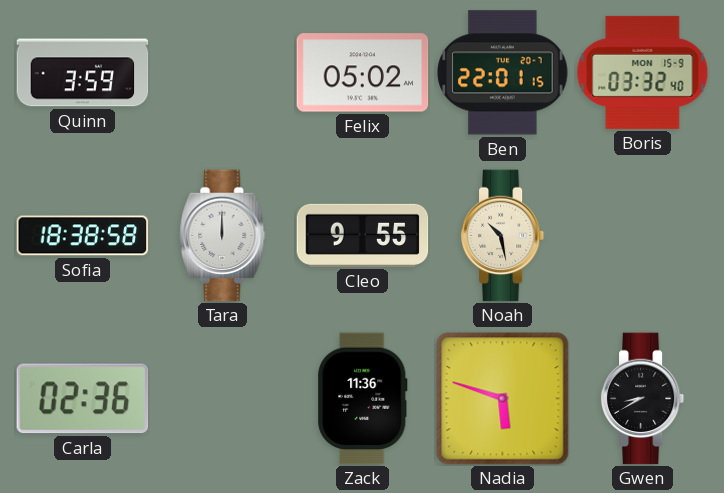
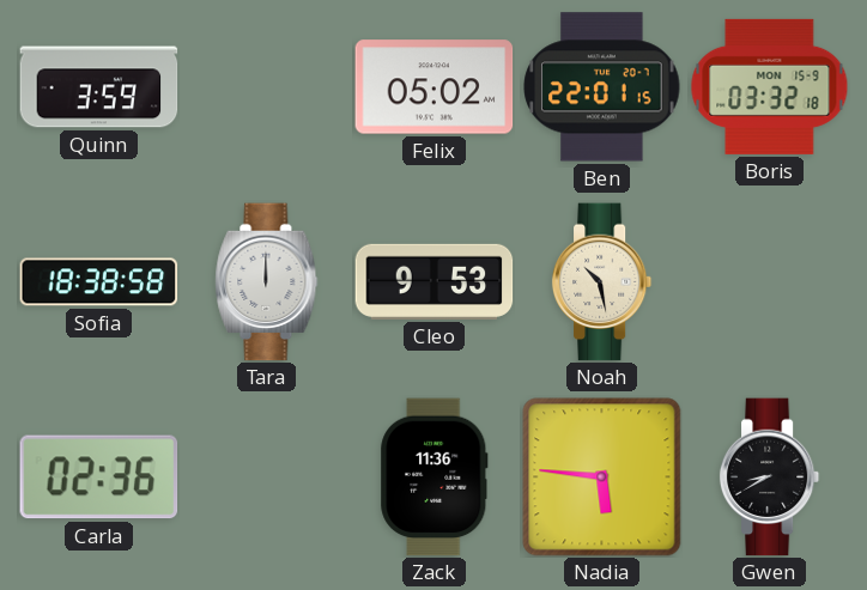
Boris: 03:32:40 -> 03:32:18 (770, 86)
Cleo: 9:55 -> 9:53 (435, 281)
Nadia: 5:48 -> 5:46 (602, 478)
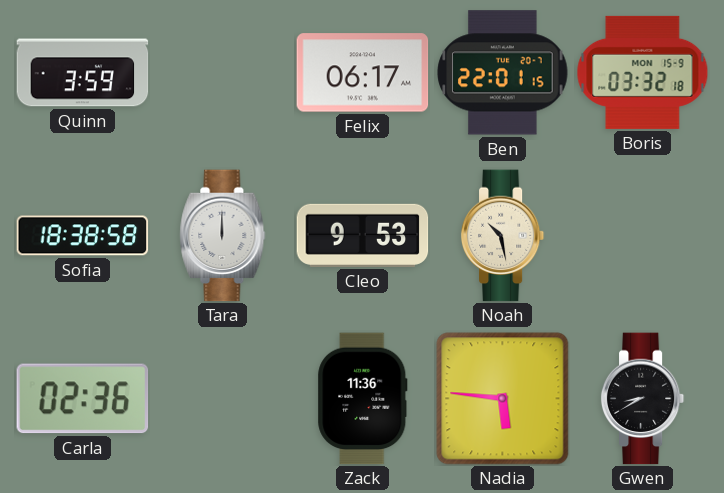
Felix: 05:02 -> 06:17 (363, 73)
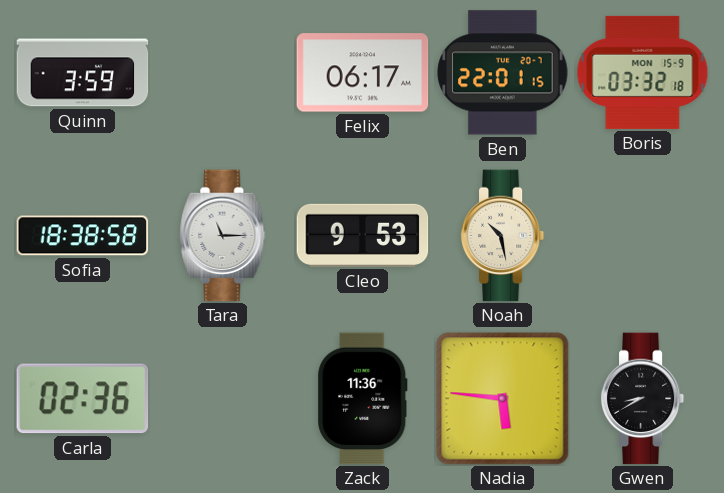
Tara: 12:00 -> 11:15 (223, 236)
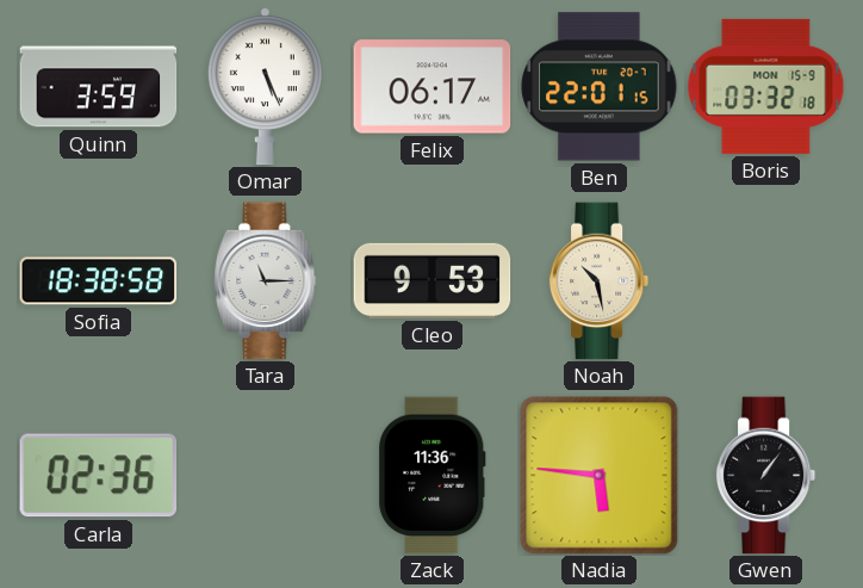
Omar: none -> 5:26 (265, 87)
Gwen: 8:40 -> 1:06 (766, 476)
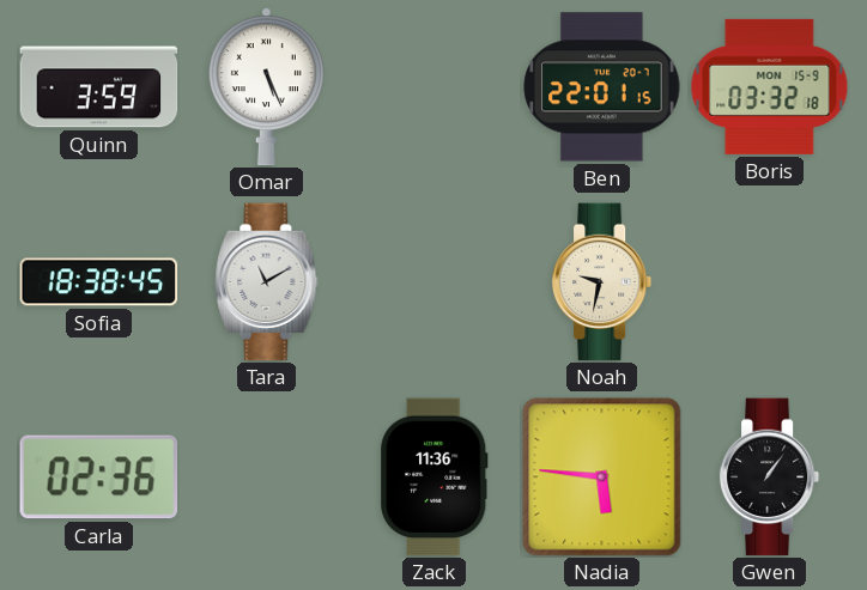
Felix: 06:17 -> none (433, 87)
Sofia: 18:38:58 -> 18:38:45 (99, 282)
Tara: 11:15 -> 11:10 (267, 282)
Cleo: 9:53 -> none (433, 280)
Noah: 10:28 -> 9:32 (602, 282)
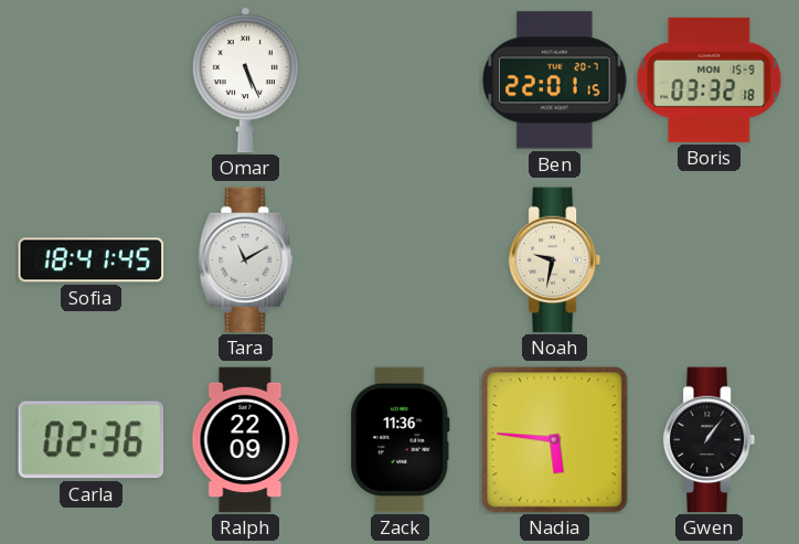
Quinn: 3:59 -> none (99, 87)
Sofia: 18:38 -> 18:41 (92, 260)
Ralph: none -> 22:09 (246, 440)
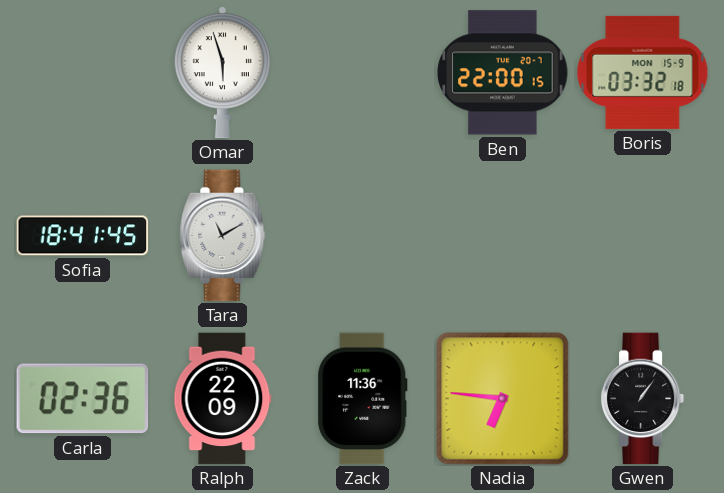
Omar: 5:26 -> 5:57 (222, 73)
Ben: 22:01 -> 22:00 (503, 73)
Noah: 9:32 -> none (555, 260)
Nadia: 5:46 -> 6:46 (503, 399)
